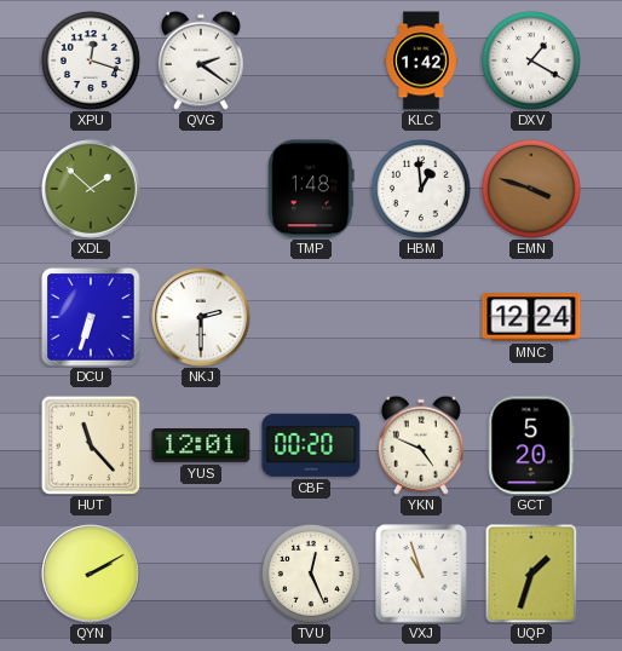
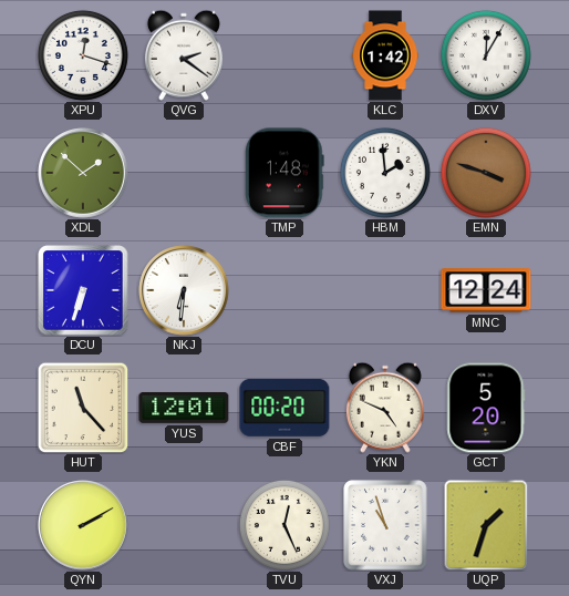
DXV: 1:20 -> 12:05 (486, 55)
HBM: 12:59 -> 1:59 (385, 173)
NKJ: 2:30 -> 6:31 (184, 290)
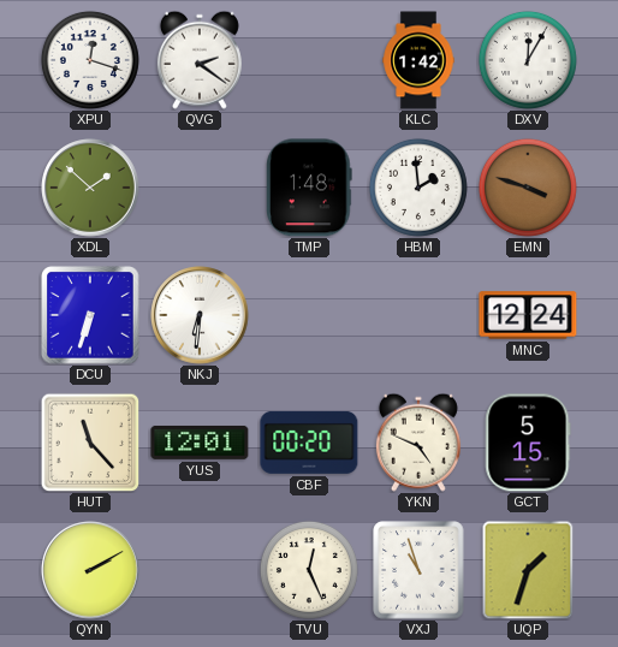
GCT: 5:20 -> 5:15 (528, 443)
